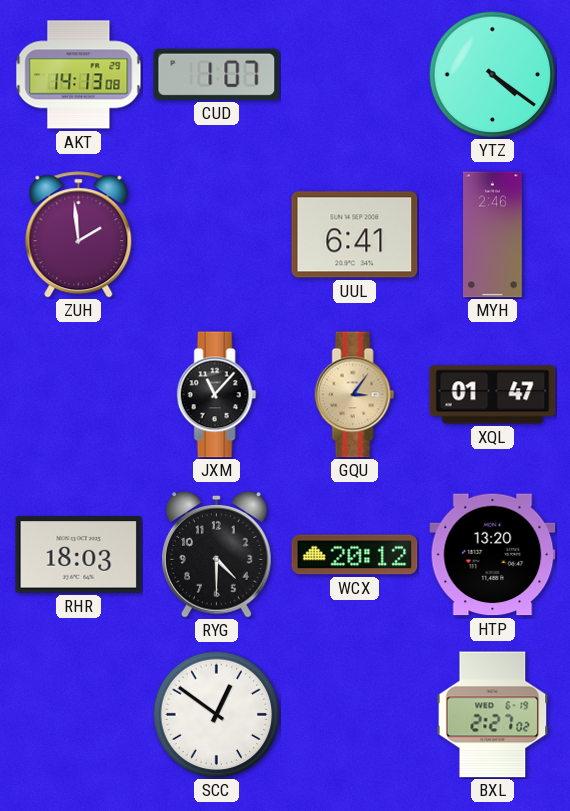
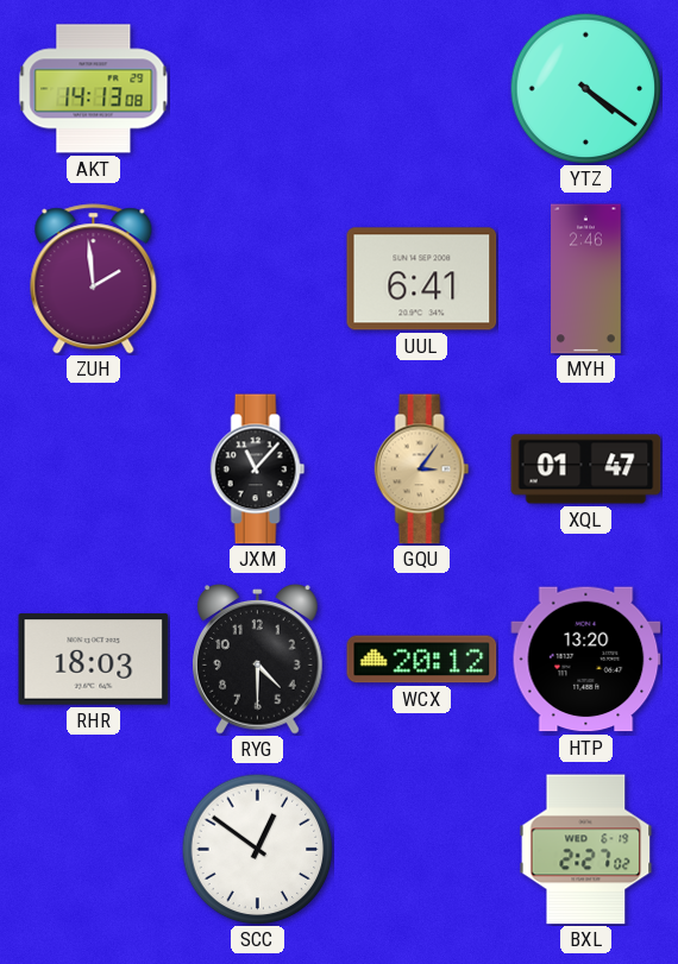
CUD: 1:07 -> none (217, 74)
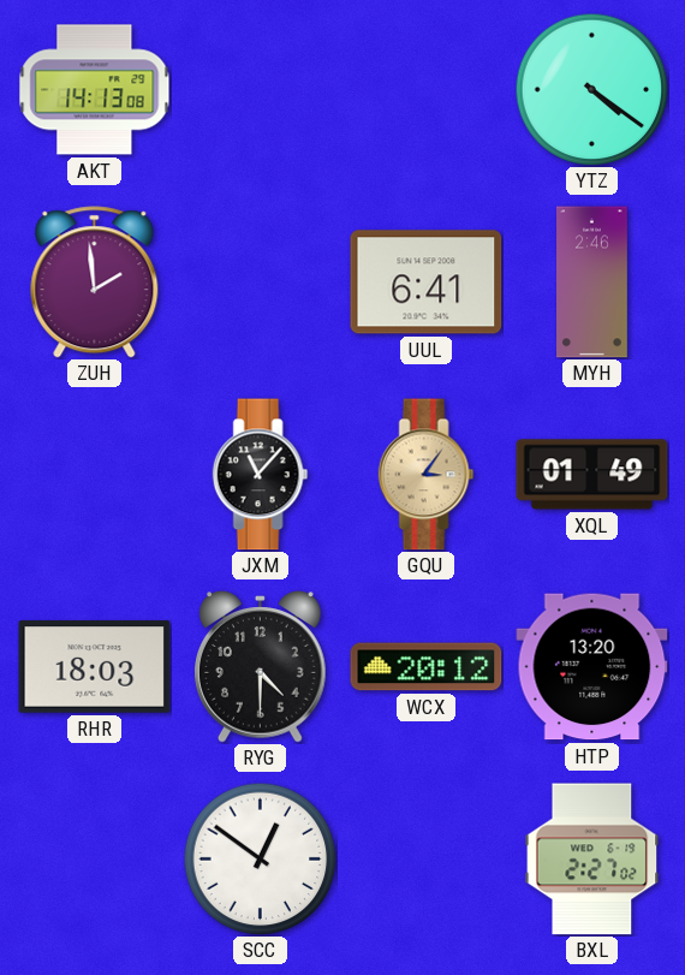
XQL: 01:47 -> 01:49 (592, 475)
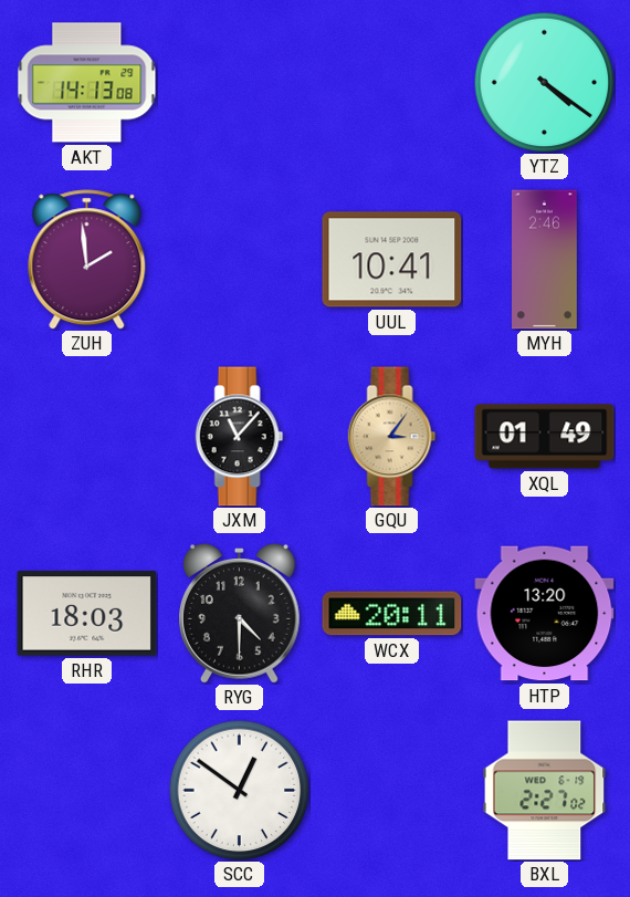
UUL: 6:41 -> 10:41 (392, 260)
WCX: 20:12 -> 20:11 (392, 614)
